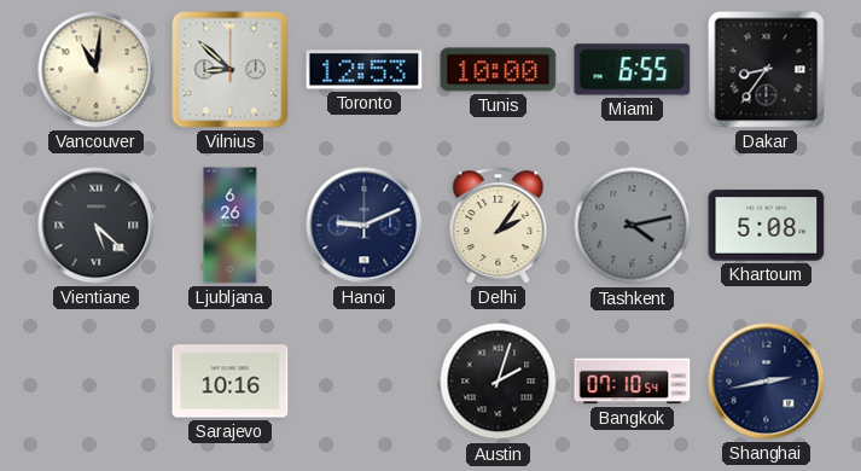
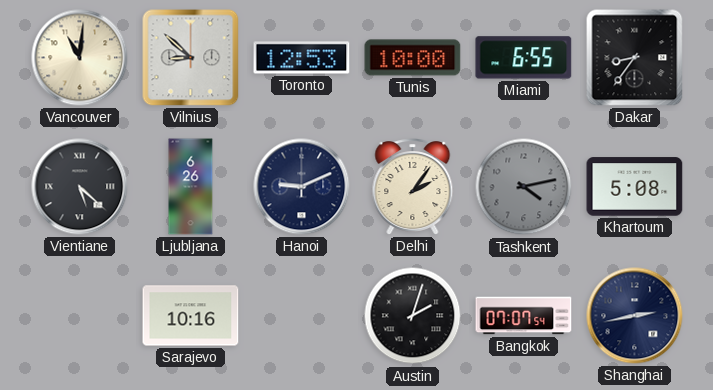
Bangkok: 07:10 -> 07:07 (524, 316)
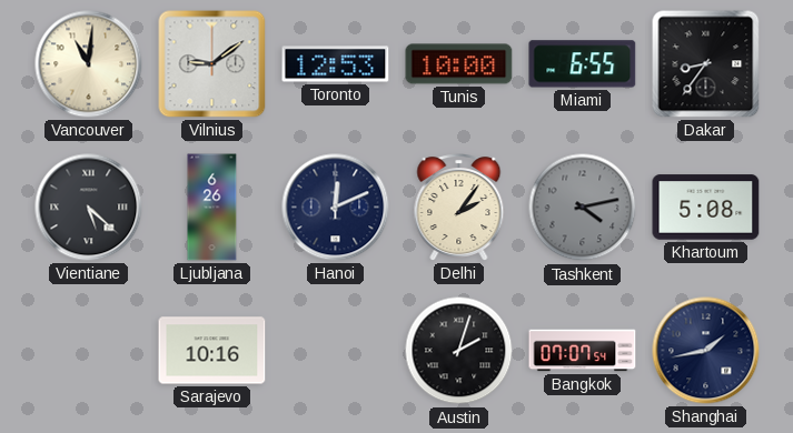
Vilnius: 8:52 -> 9:09 (212, 64)
Hanoi: 9:11 -> 12:11 (336, 208)
Shanghai: 2:43 -> 1:43 (706, 351)
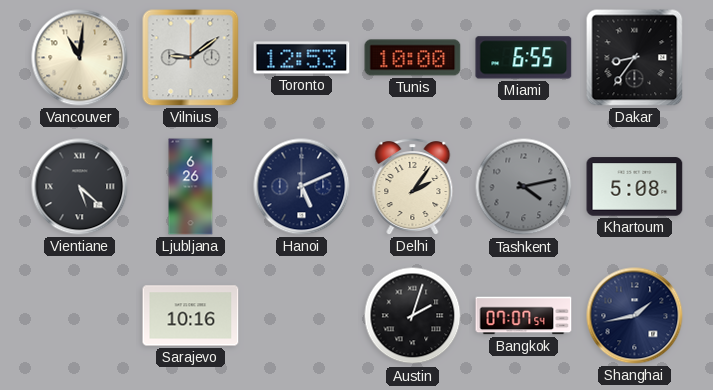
Hanoi: 12:11 -> 5:11 (302, 187)
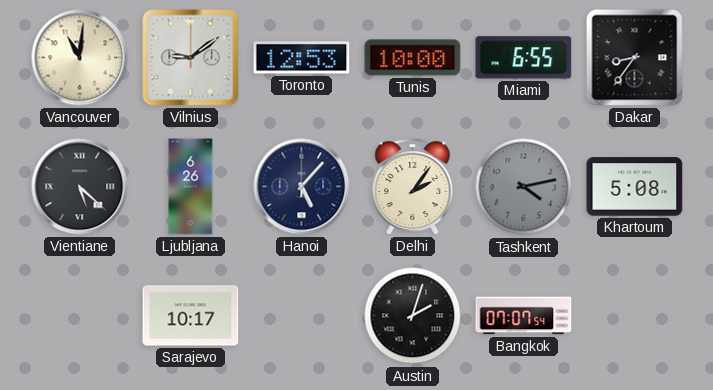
Hanoi: 5:11 -> 5:07 (302, 187)
Sarajevo: 10:16 -> 10:17 (191, 316)
Shanghai: 1:43 -> none (635, 316)
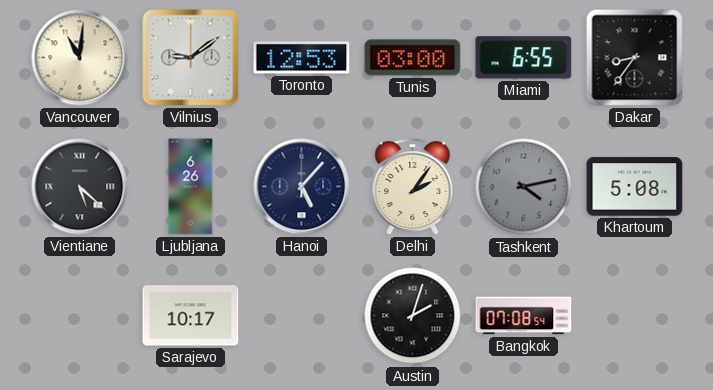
Tunis: 10:00 -> 03:00 (413, 58)
Bangkok: 07:07 -> 07:08 (524, 316)
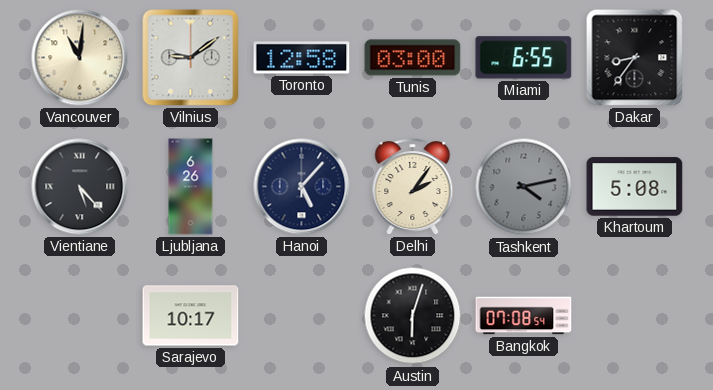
Toronto: 12:53 -> 12:58 (302, 58)
Vientiane: 5:22 -> 5:23 (80, 187)
Austin: 2:03 -> 6:03 (413, 316)
